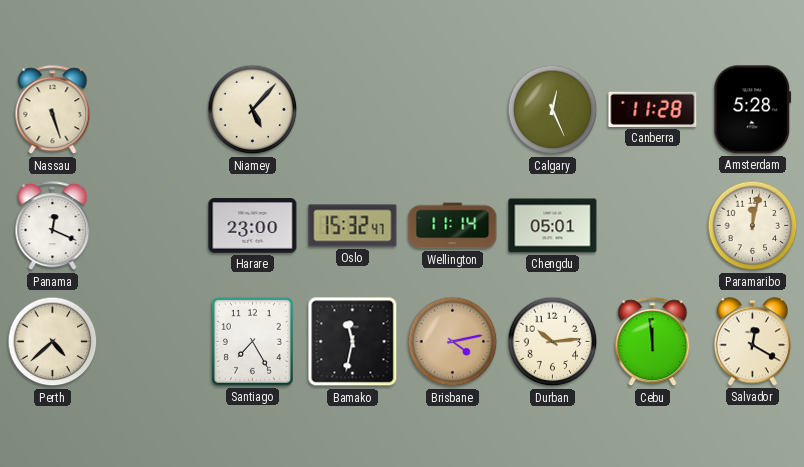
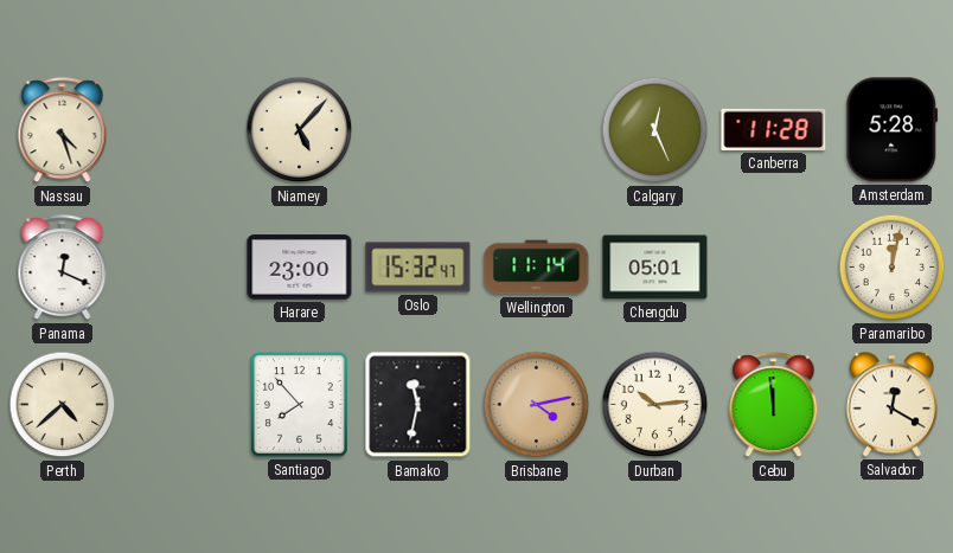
Nassau: 5:27 -> 4:27 (63, 130)
Santiago: 7:25 -> 7:53 (299, 404)
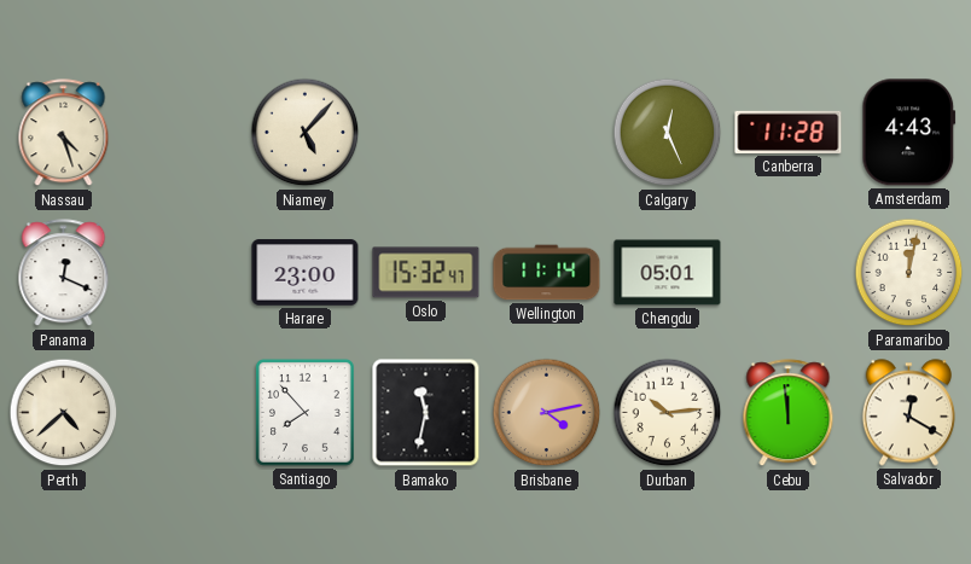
Amsterdam: 5:28 -> 4:43 (909, 133)
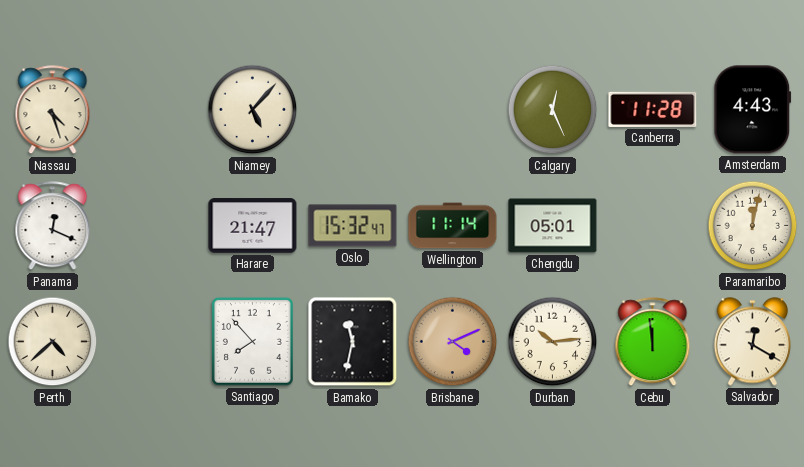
Harare: 23:00 -> 21:47 (253, 226)
Brisbane: 4:13 -> 4:11 (453, 342)
